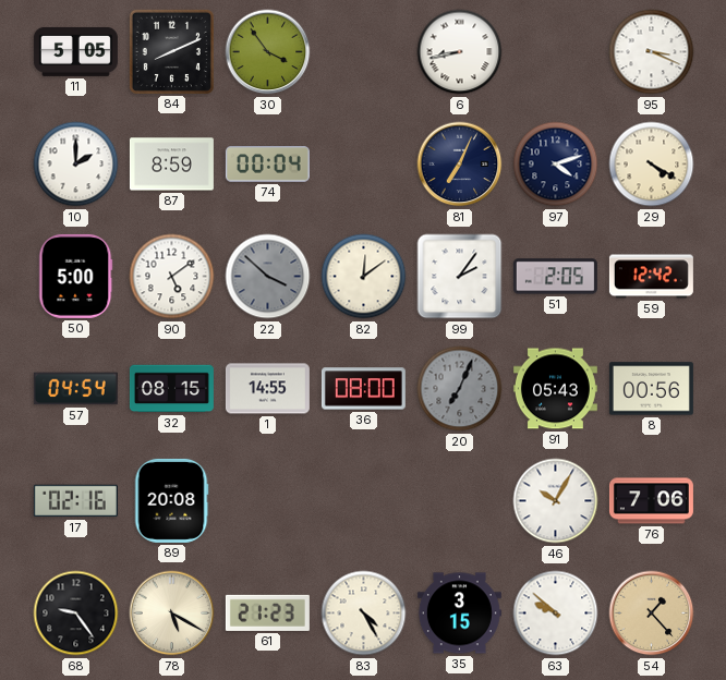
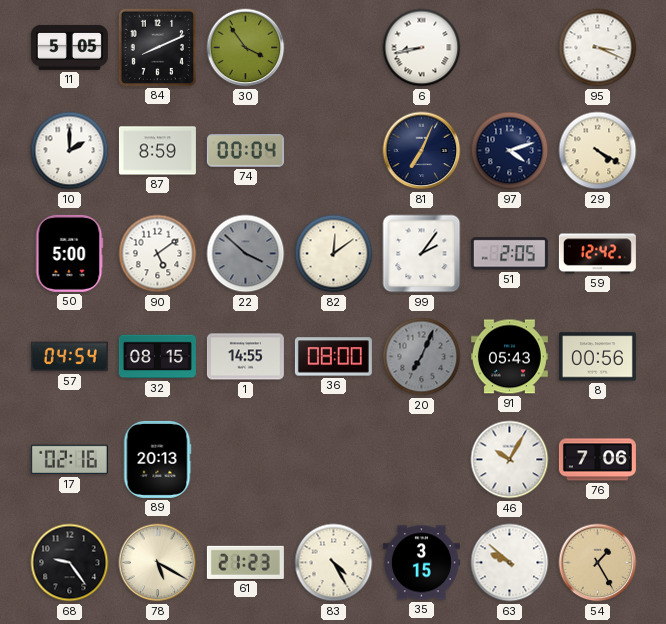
89: 20:08 -> 20:13 (157, 459)
54: 1:23 -> 1:25 (598, 563)
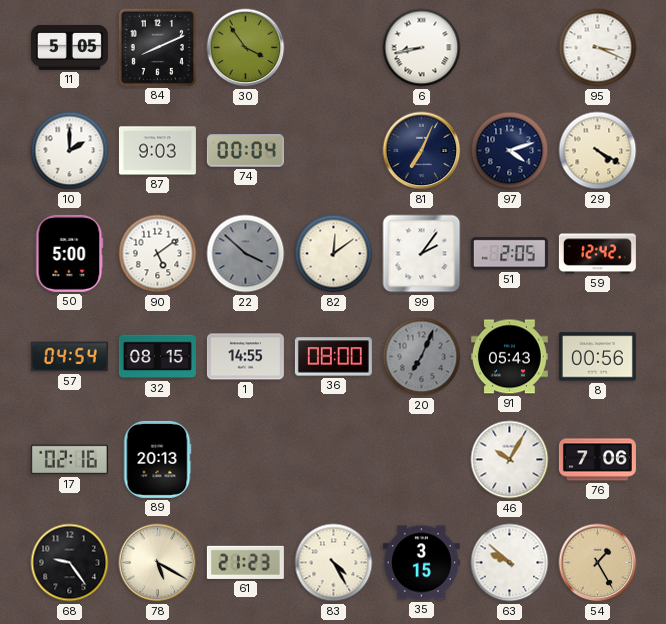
87: 8:59 -> 9:03 (157, 151)
